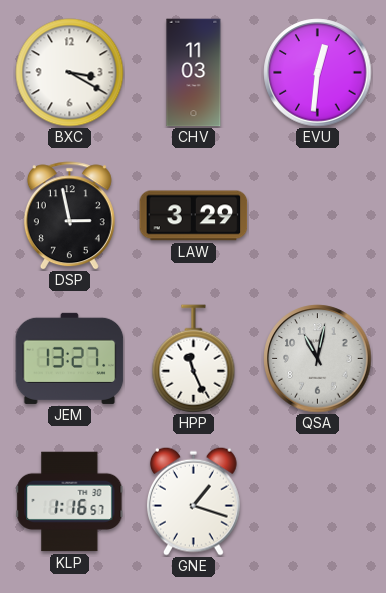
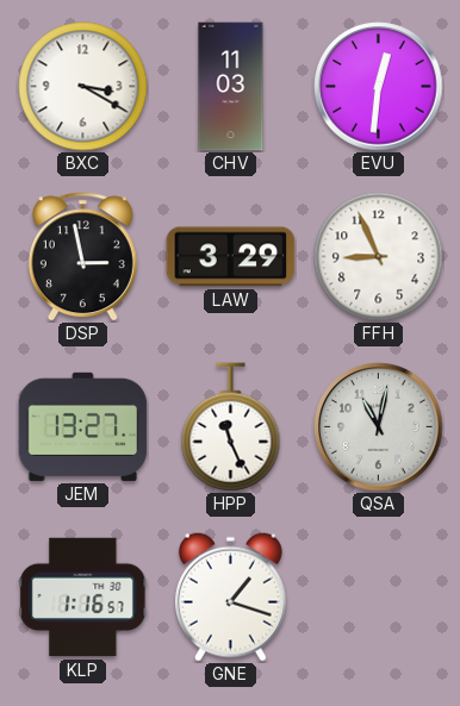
FFH: none -> 8:56 (379, 257)
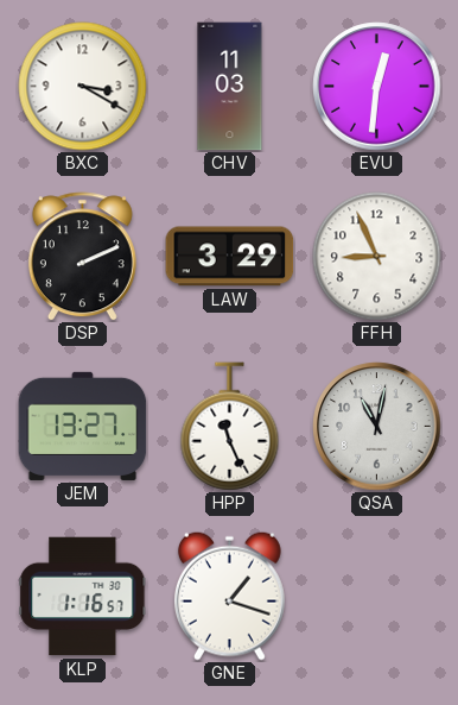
DSP: 2:58 -> 2:11 (82, 257)
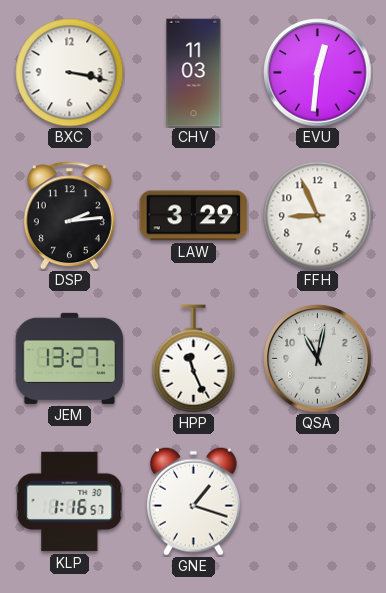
BXC: 3:20 -> 3:17 (70, 73)
DSP: 2:11 -> 2:14 (69, 216)
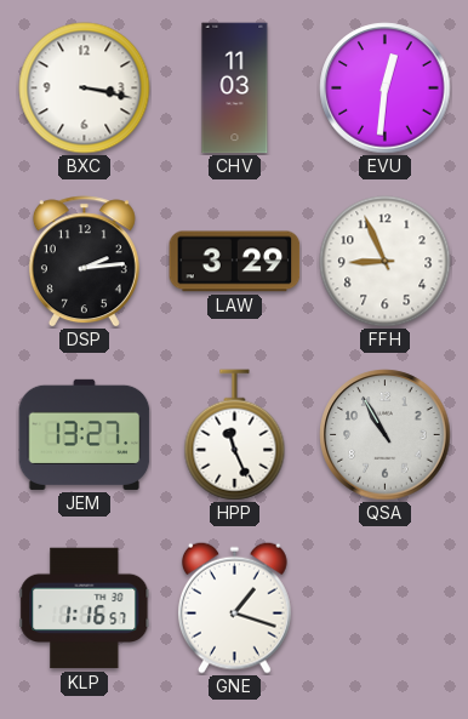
QSA: 11:02 -> 10:55 (386, 435)
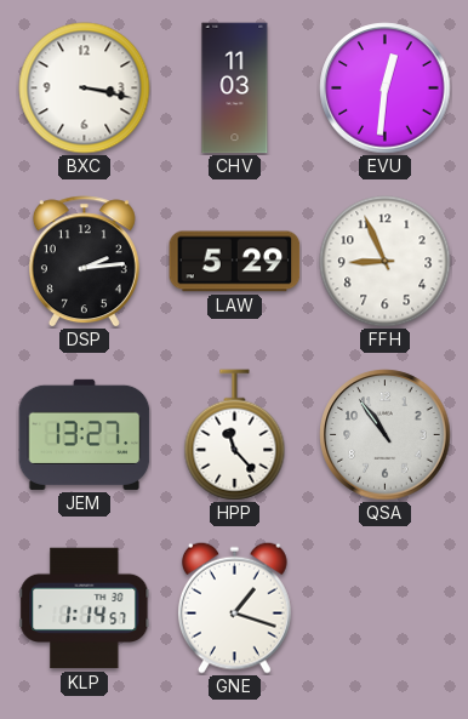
LAW: 3:29 -> 5:29 (235, 262)
HPP: 11:26 -> 11:23 (235, 435)
QSA: 10:55 -> 10:54 (386, 435)
KLP: 1:16 -> 1:14 (85, 609)
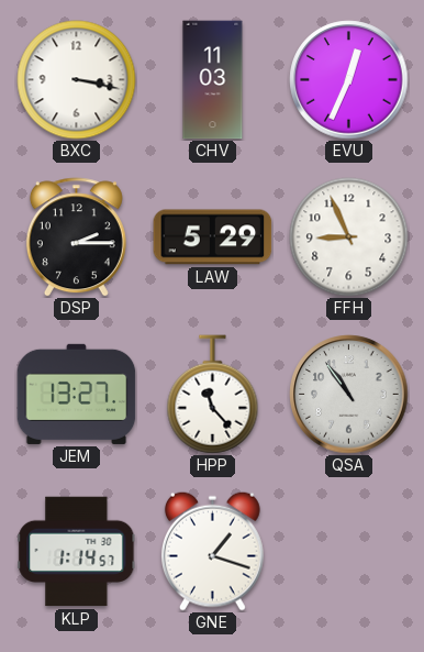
EVU: 12:31 -> 12:34 (349, 80)
DSP: 2:14 -> 2:15 (76, 237)
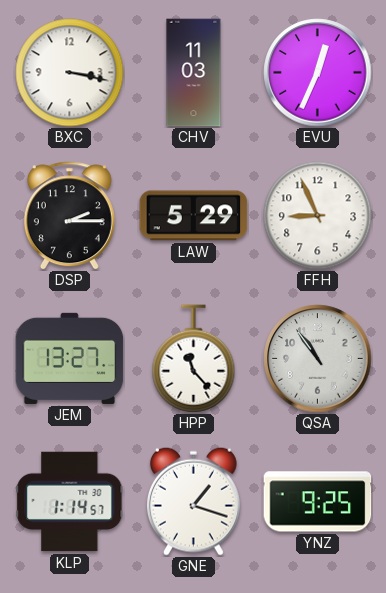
YNZ: none -> 9:25 (318, 502)
